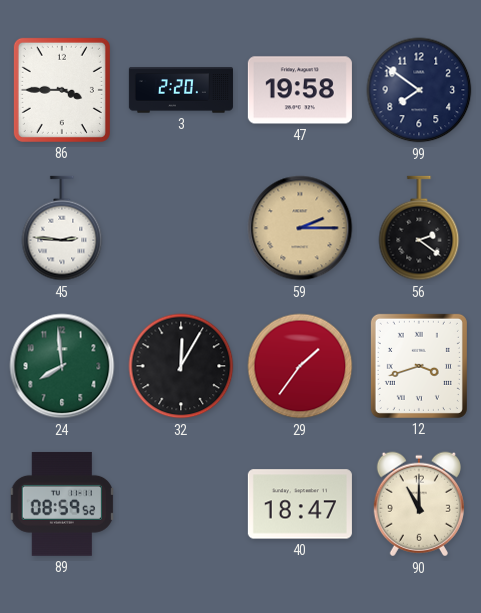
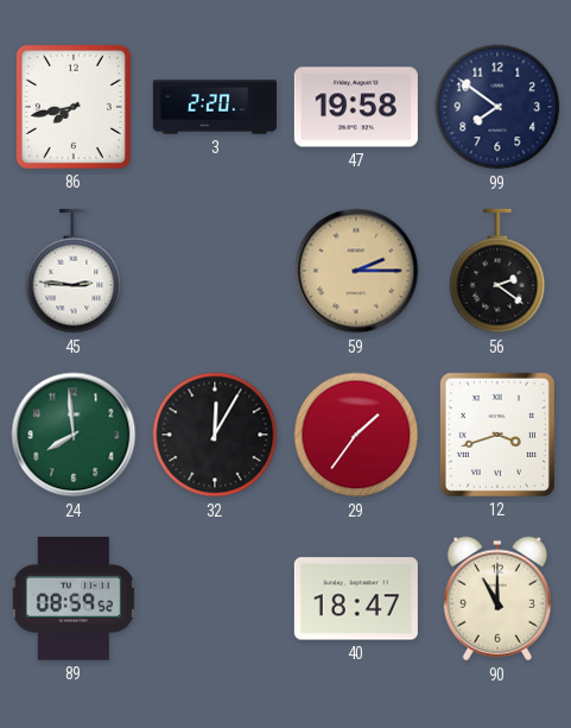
86: 3:45 -> 7:43 (74, 107)
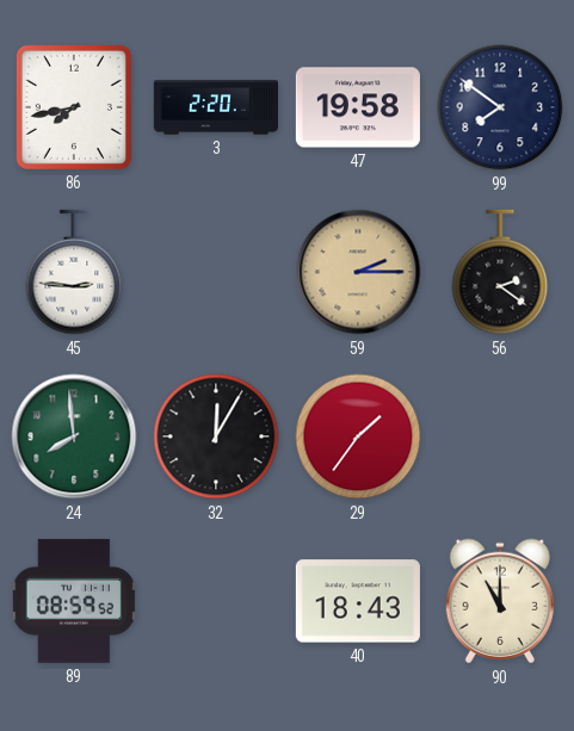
12: 3:42 -> none (497, 435)
40: 18:47 -> 18:43 (358, 601)
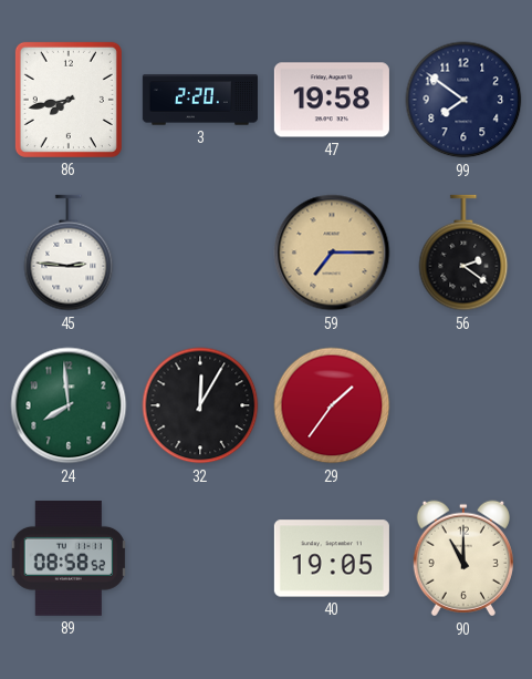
59: 2:15 -> 7:15 (332, 253)
89: 08:59 -> 08:58 (67, 558)
40: 18:43 -> 19:05 (332, 558)
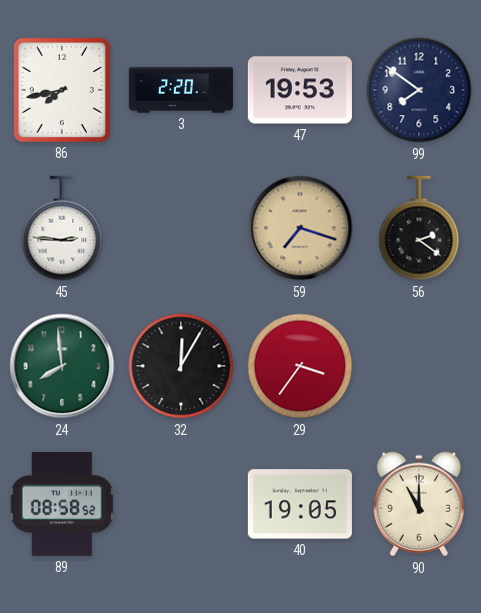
47: 19:58 -> 19:53 (300, 90)
59: 7:15 -> 7:18 (300, 228)
29: 1:36 -> 3:36 (300, 366)
